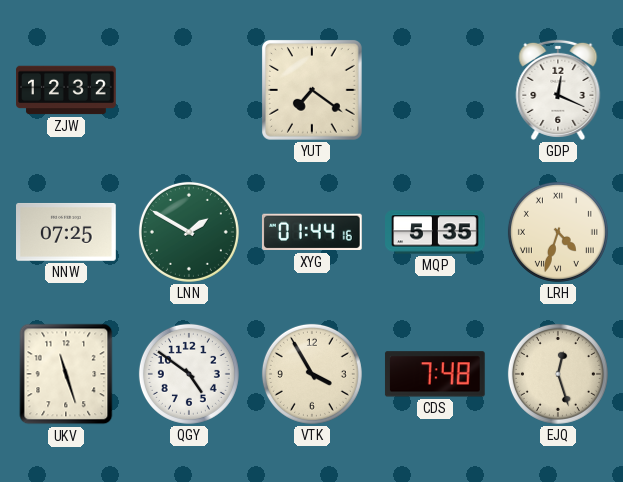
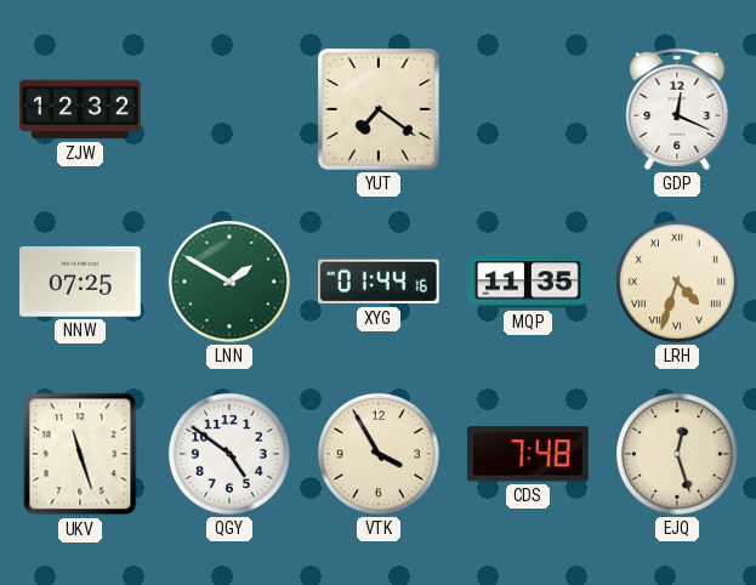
MQP: 5:35 -> 11:35 (528, 282)
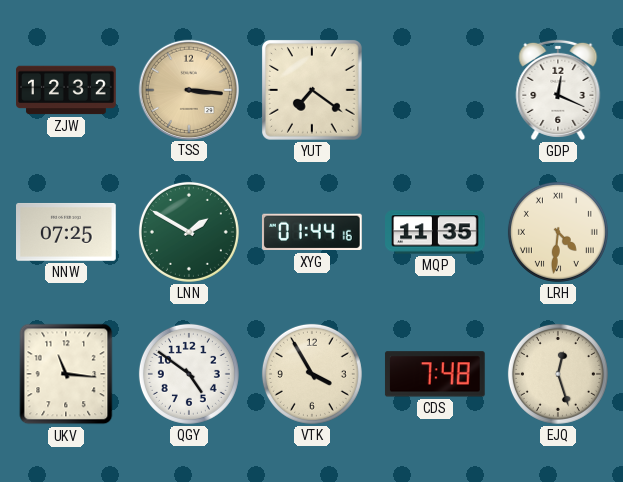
TSS: none -> 3:16 (188, 89)
LRH: 4:33 -> 4:31 (558, 232)
UKV: 11:27 -> 11:16 (66, 374)
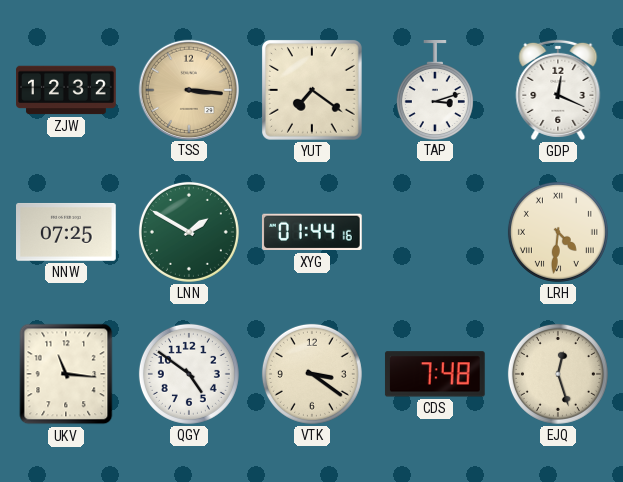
TAP: none -> 3:12 (435, 90)
MQP: 11:35 -> none (435, 232)
VTK: 3:55 -> 3:21 (312, 374)
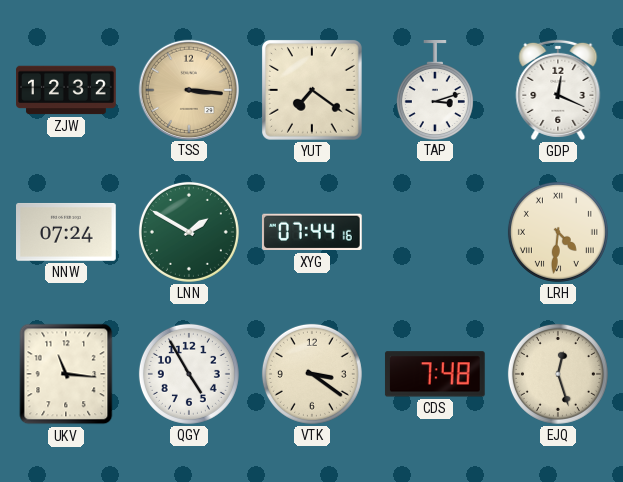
NNW: 07:25 -> 07:24 (67, 232)
XYG: 01:44 -> 07:44 (312, 232)
QGY: 4:51 -> 4:55 (189, 374)
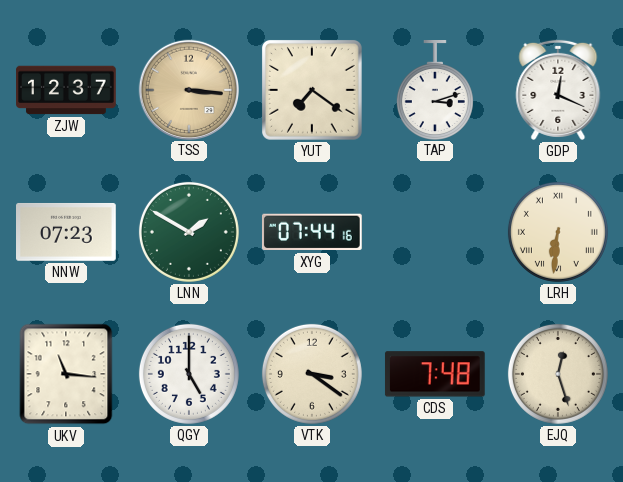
ZJW: 12:32 -> 12:37 (66, 90)
NNW: 07:24 -> 07:23 (67, 232)
LRH: 4:31 -> 6:31 (558, 232)
QGY: 4:55 -> 5:00 (189, 374)
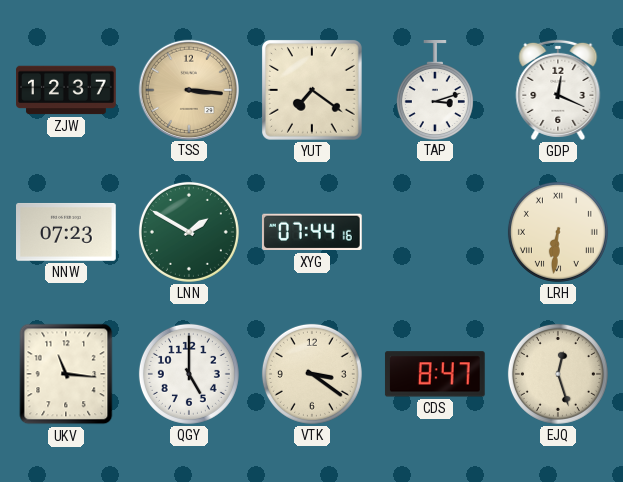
CDS: 7:48 -> 8:47 (435, 374)
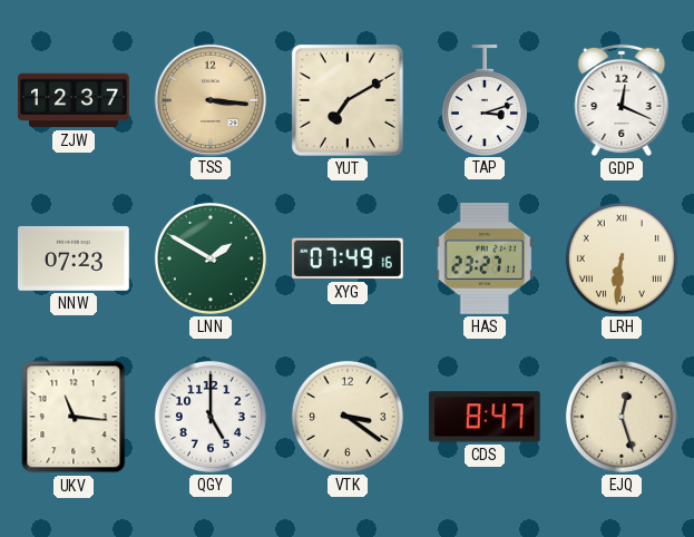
YUT: 7:21 -> 7:10 (348, 100)
XYG: 07:44 -> 07:49 (348, 258)
HAS: none -> 23:27 (485, 258)
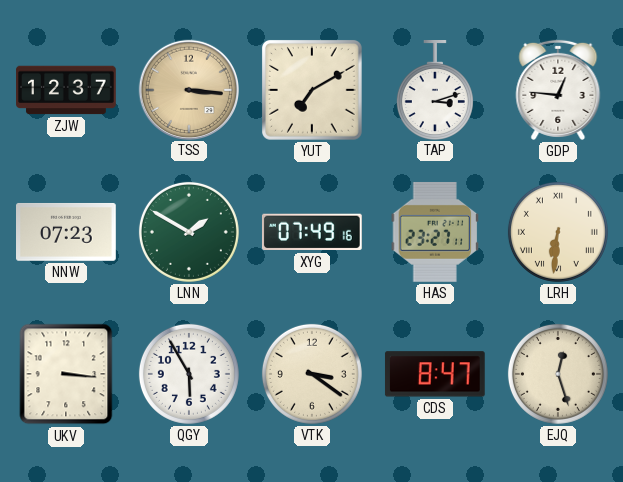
GDP: 12:19 -> 12:46 (558, 90)
UKV: 11:16 -> 3:16 (66, 374)
QGY: 5:00 -> 5:55 (189, 374)
